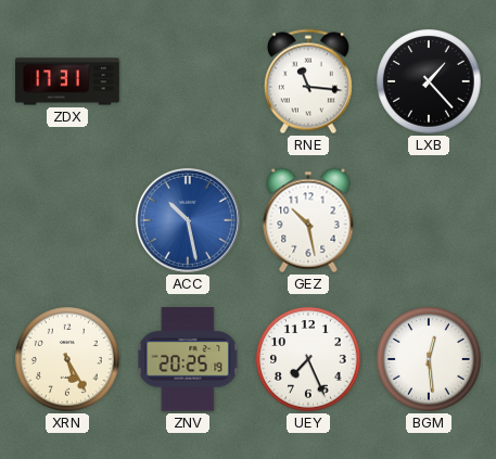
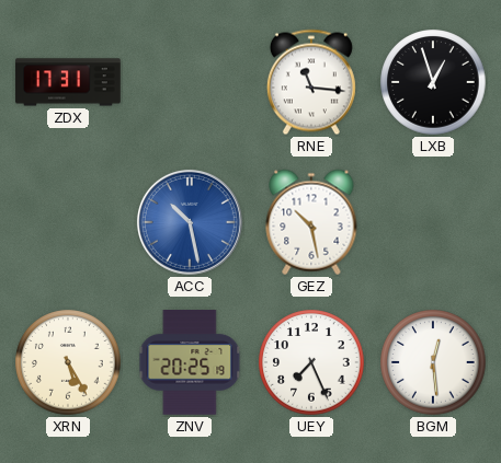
LXB: 1:23 -> 12:57 (433, 82)
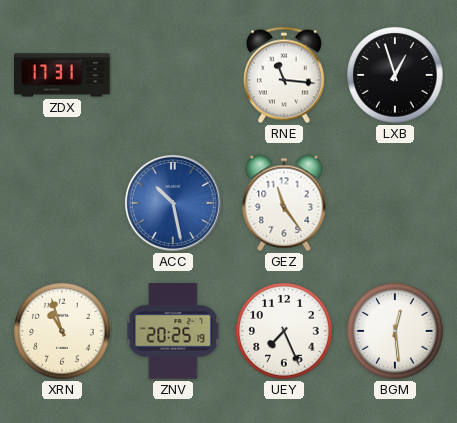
GEZ: 10:28 -> 11:24 (284, 203)
XRN: 5:25 -> 10:57 (62, 331)
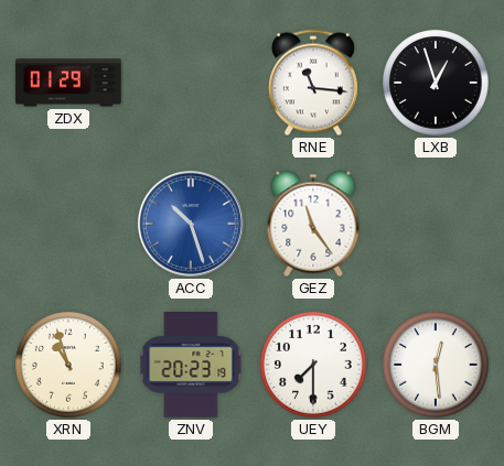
ZDX: 17:31 -> 01:29 (68, 83)
ACC: 10:28 -> 10:27 (191, 224)
ZNV: 20:25 -> 20:23 (191, 366)
UEY: 7:26 -> 7:30 (313, 365)
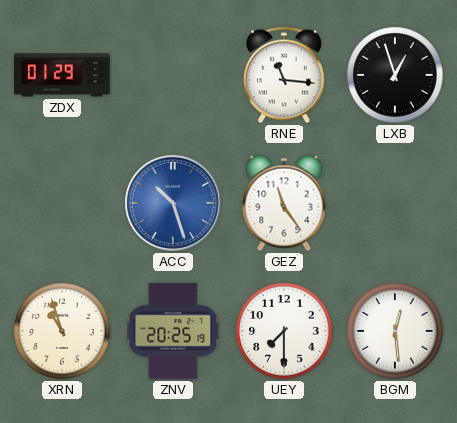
ZNV: 20:23 -> 20:25 (173, 332)
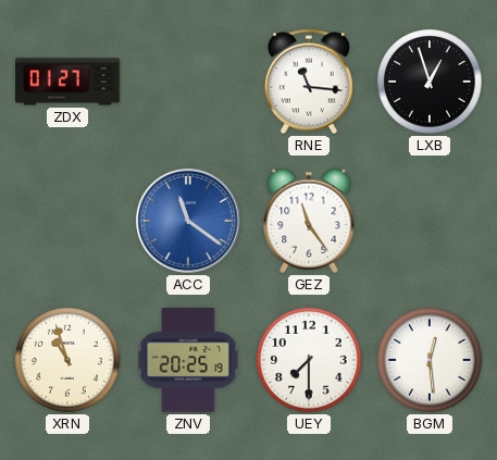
ZDX: 01:29 -> 01:27 (67, 82)
ACC: 10:27 -> 11:21 (188, 221)
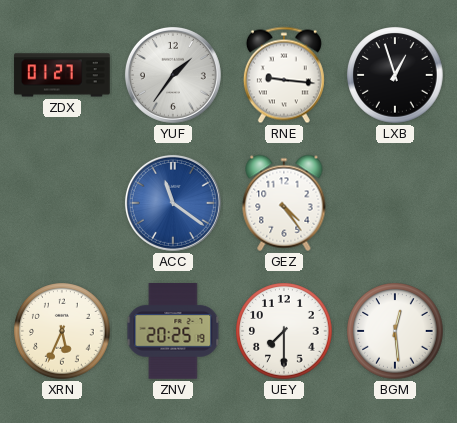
YUF: none -> 1:36 (173, 75)
RNE: 11:16 -> 9:16 (284, 75)
GEZ: 11:24 -> 4:24 (284, 203)
XRN: 10:57 -> 5:34 (62, 331)
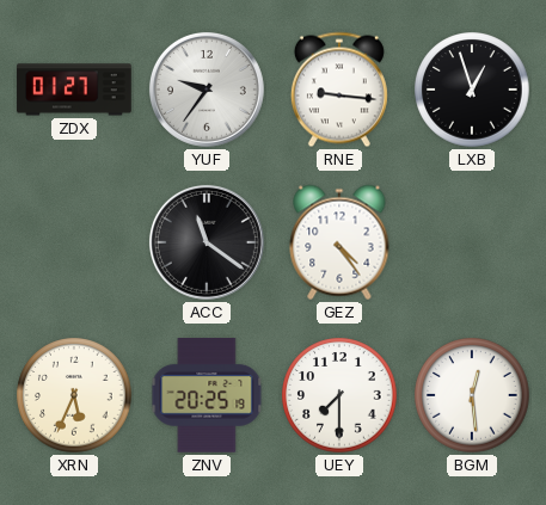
YUF: 1:36 -> 9:36 (207, 90)
ACC dial: blue -> black (207, 242)
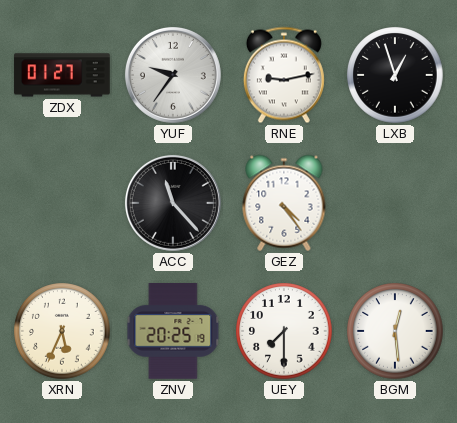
RNE: 9:16 -> 9:13 (284, 75)
ACC: 11:21 -> 11:23 (173, 203)
